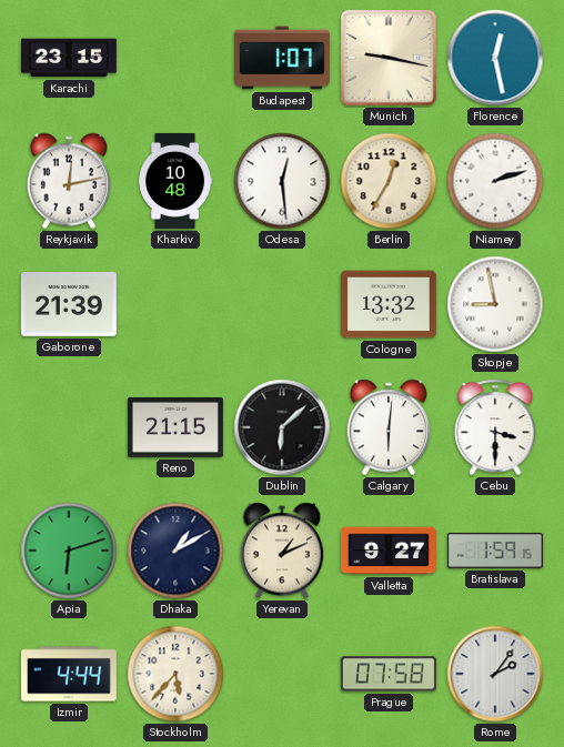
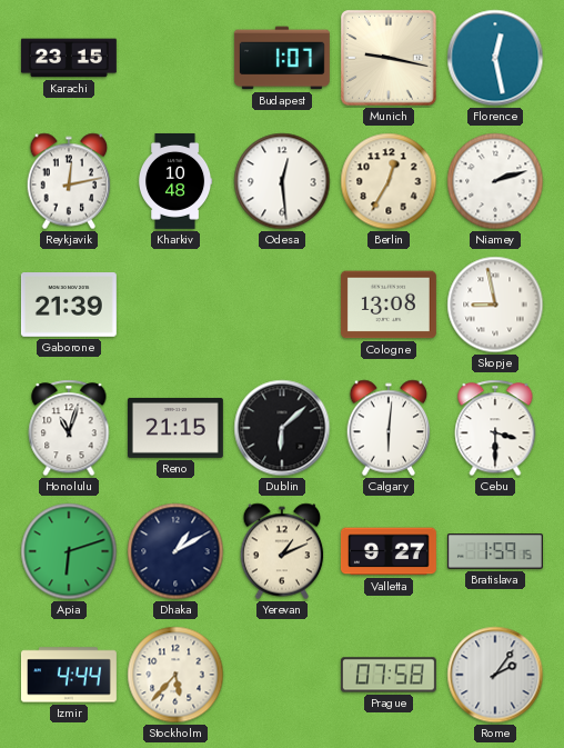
Cologne: 13:32 -> 13:08 (389, 305)
Honolulu: none -> 11:03 (69, 428)
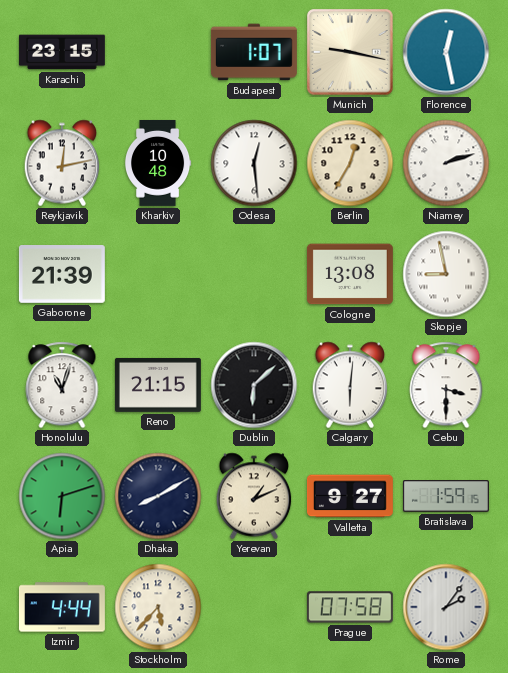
Dhaka: 1:10 -> 8:10 (158, 496)
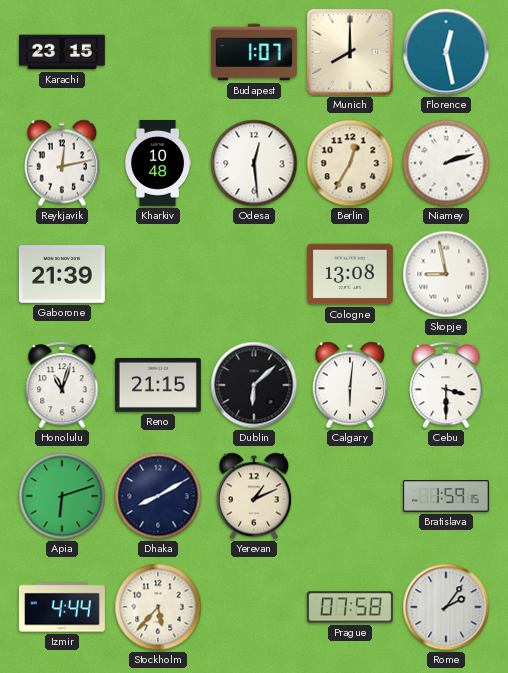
Munich: 9:17 -> 8:00 (350, 52)
Valletta: 9:27 -> none (350, 496)
